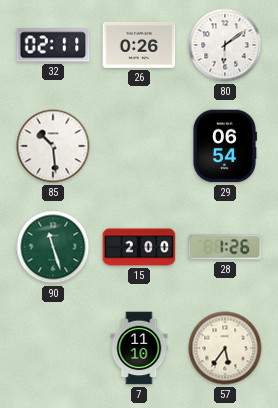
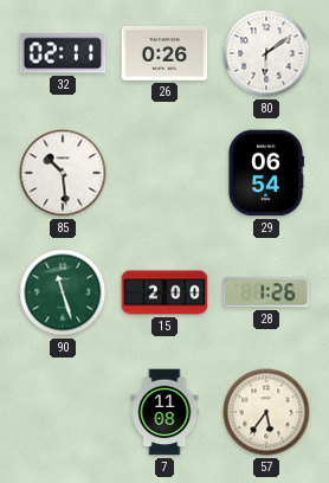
7: 11:10 -> 11:08 (164, 412)
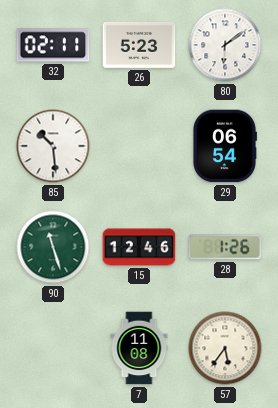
26: 0:26 -> 5:23 (139, 45)
15: 2:00 -> 12:46 (139, 247)
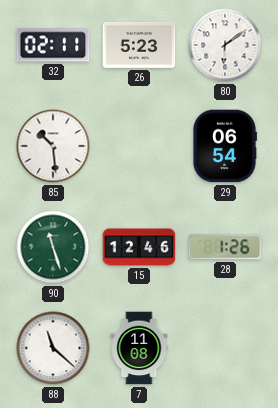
88: none -> 11:22 (53, 348)
57: 5:36 -> none (225, 348)
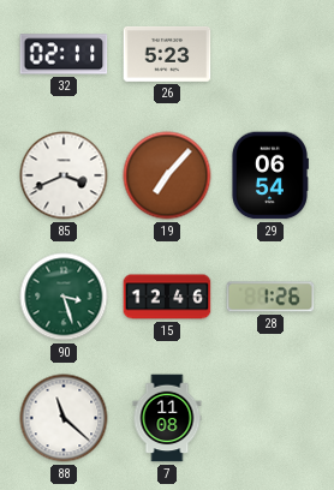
80: 6:09 -> none (225, 45)
85: 10:29 -> 3:41 (64, 175)
19: none -> 7:07 (167, 175)
90: 11:27 -> 3:27 (64, 297)
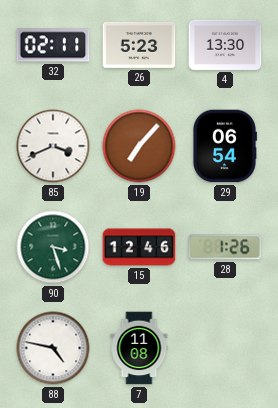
4: none -> 13:30 (225, 45)
88: 11:22 -> 4:47 (53, 348)
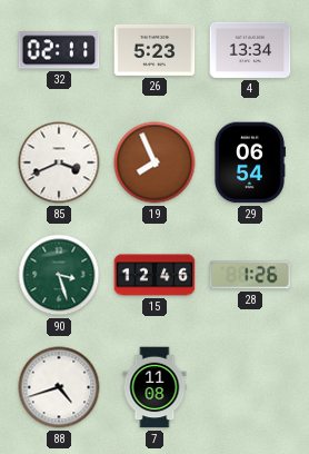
4: 13:30 -> 13:34 (250, 50)
19: 7:07 -> 7:56 (154, 162)
88: 4:47 -> 4:42 (59, 387)
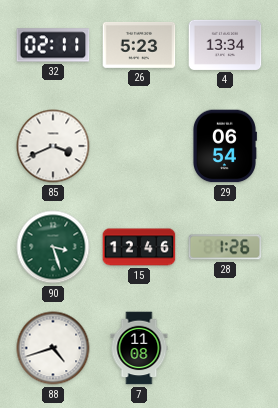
19: 7:56 -> none (154, 162)
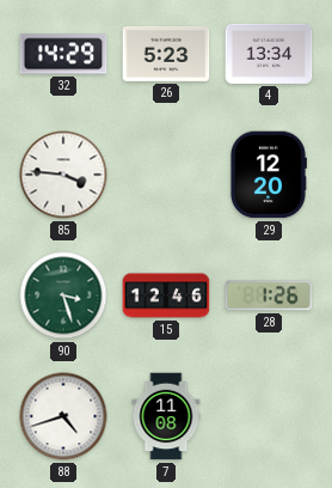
32: 02:11 -> 14:29 (63, 54)
85: 3:41 -> 3:46 (63, 175)
29: 06:54 -> 12:20 (268, 175)
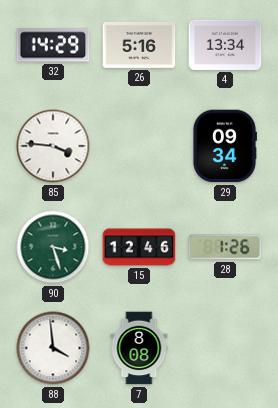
26: 5:23 -> 5:16 (139, 45)
29: 12:20 -> 09:34 (224, 146)
88: 4:42 -> 3:59 (53, 348)
7: 11:08 -> 8:08 (139, 348)
